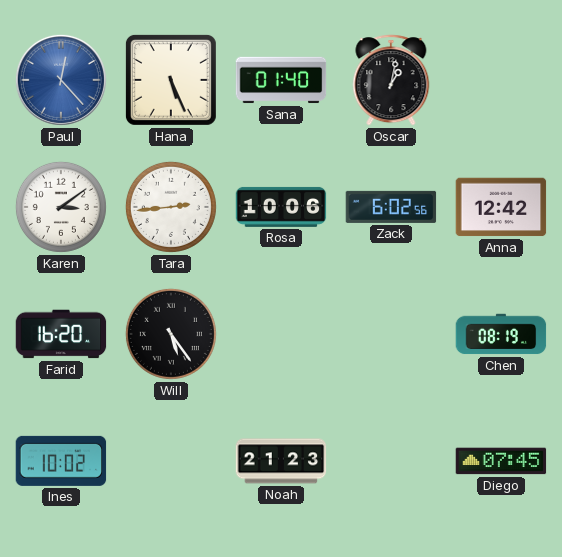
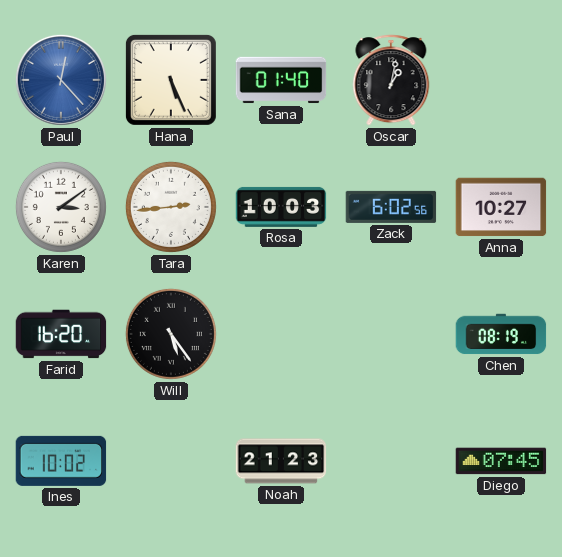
Rosa: 10:06 -> 10:03 (281, 207)
Anna: 12:42 -> 10:27 (501, 207)
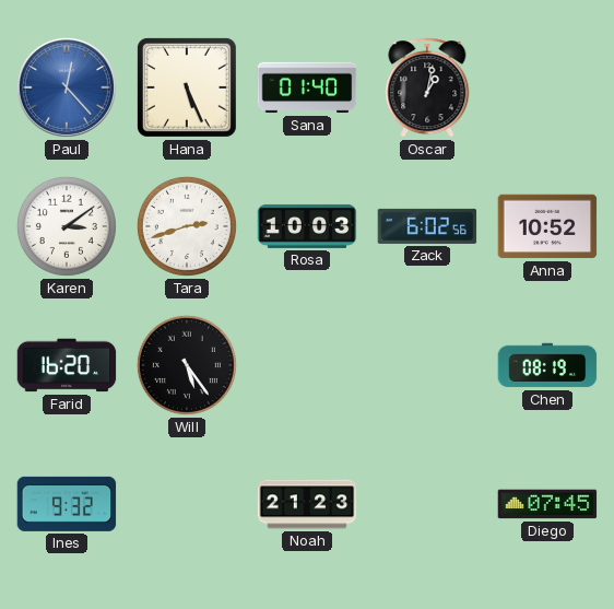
Tara: 2:44 -> 2:42 (187, 226)
Anna: 10:27 -> 10:52 (547, 226)
Ines: 10:02 -> 9:32 (67, 504)
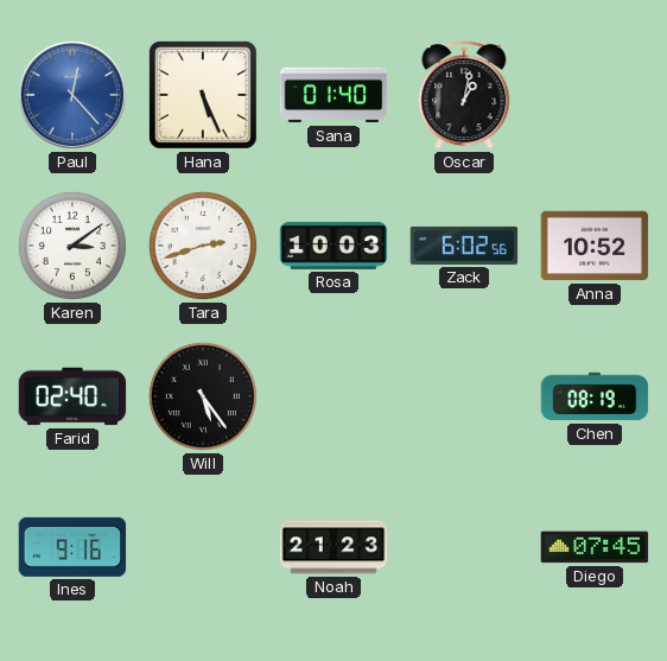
Farid: 16:20 -> 02:40 (72, 396)
Ines: 9:32 -> 9:16 (72, 547)
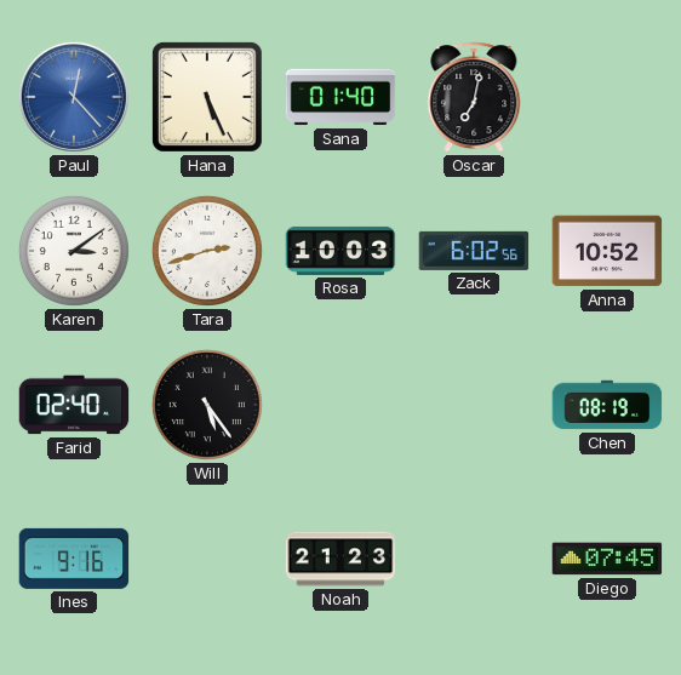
Oscar: 1:02 -> 7:02 (474, 97)
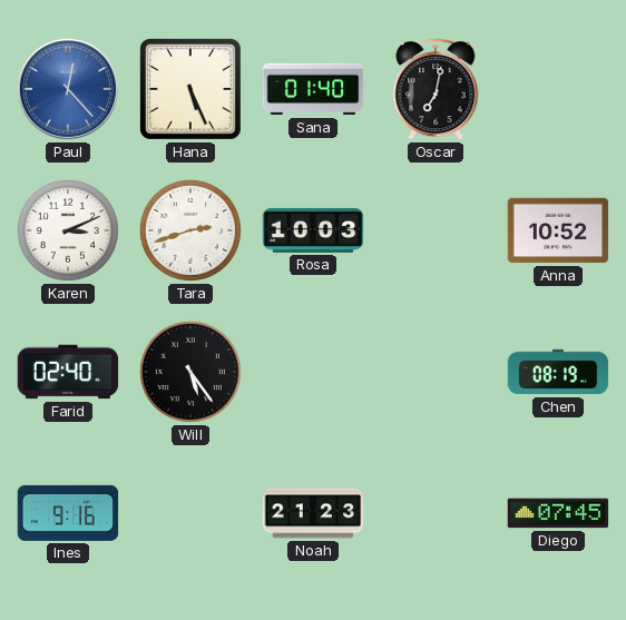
Karen: 3:09 -> 3:11 (68, 230)
Zack: 6:02 -> none (474, 251)
